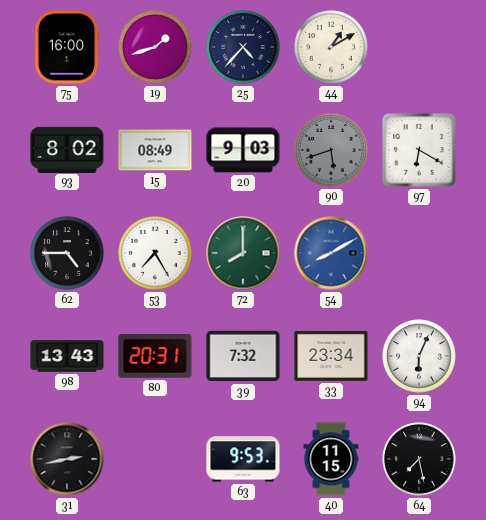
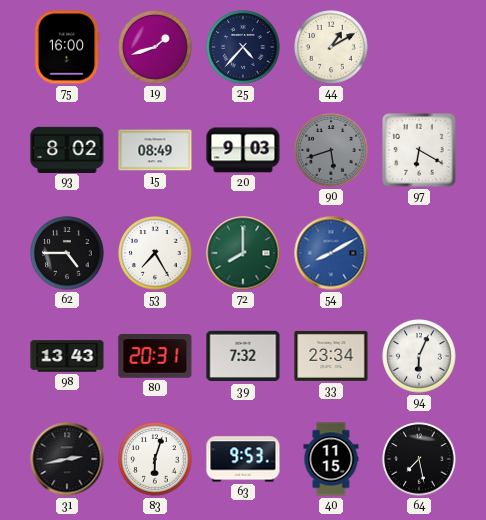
83: none -> 6:03 (155, 459)
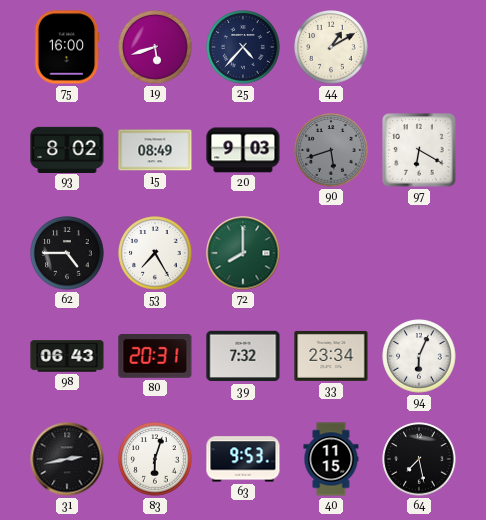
19: 1:42 -> 5:42 (155, 47)
54: 8:10 -> none (331, 253)
98: 13:43 -> 06:43 (67, 356)
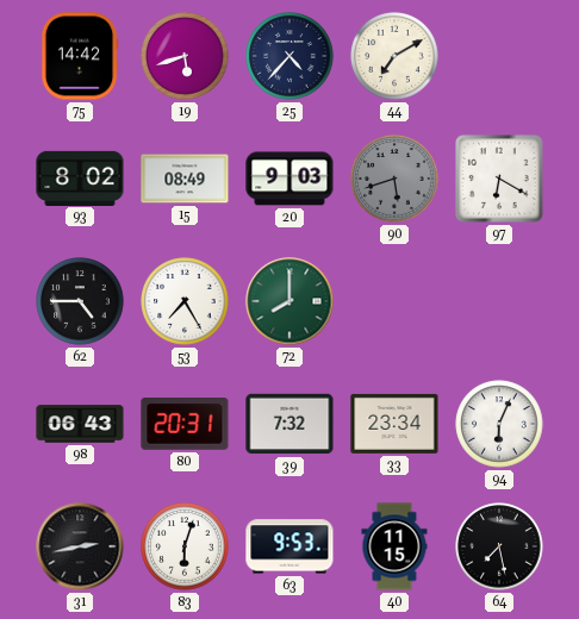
75: 16:00 -> 14:42 (80, 56)
44: 1:10 -> 7:10 (394, 56)
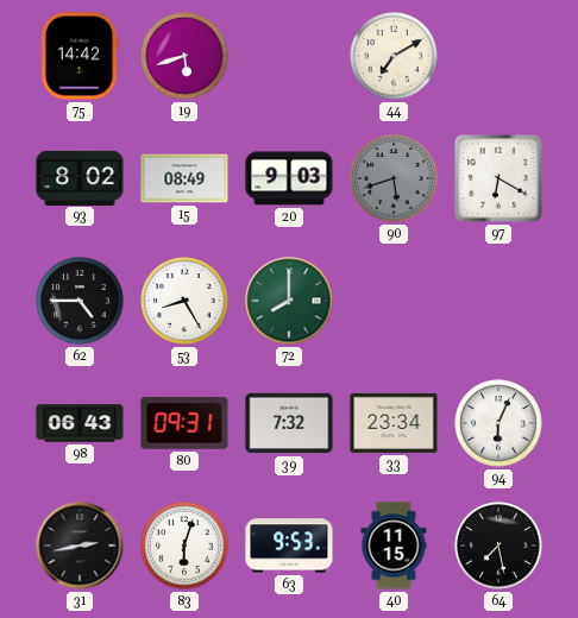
25: 4:37 -> none (289, 56)
53: 7:25 -> 8:25 (184, 301)
80: 20:31 -> 09:31 (184, 424)
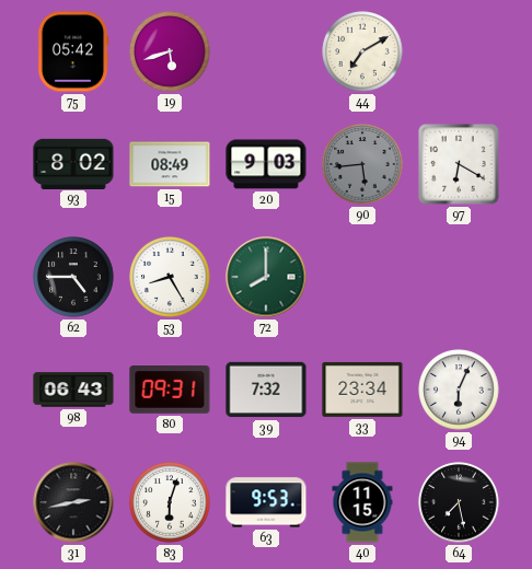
75: 14:42 -> 05:42 (73, 51)
90: 5:42 -> 5:44 (362, 164)
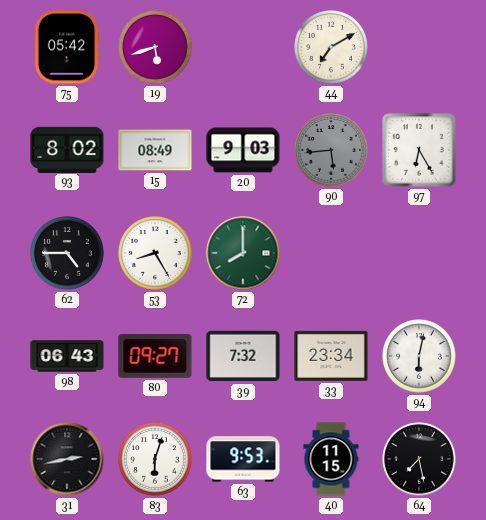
97: 6:20 -> 6:25 (419, 150)
80: 09:31 -> 09:27 (155, 357)
94: 6:04 -> 6:02 (419, 356)
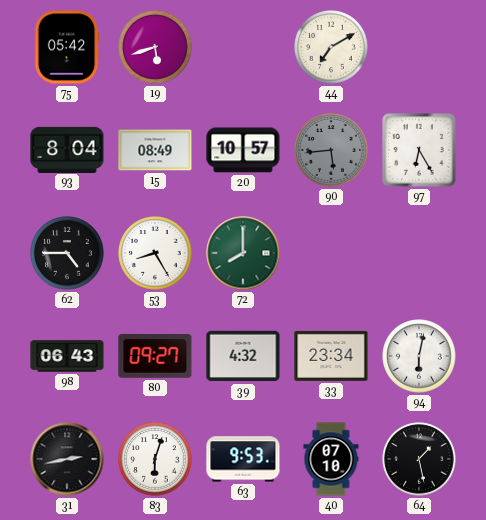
93: 8:02 -> 8:04 (67, 149)
20: 9:03 -> 10:57 (243, 150)
39: 7:32 -> 4:32 (243, 356)
40: 11:15 -> 07:10 (331, 459)
64: 7:28 -> 1:28 (419, 459)
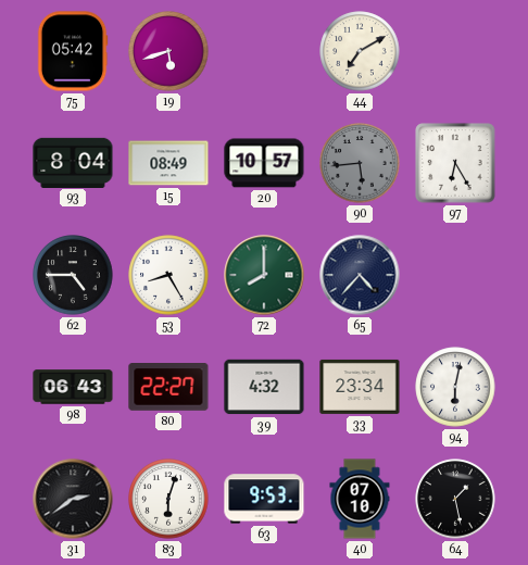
65: none -> 4:37 (360, 275)
80: 09:27 -> 22:27 (168, 388)
31: 2:43 -> 2:39 (73, 499)
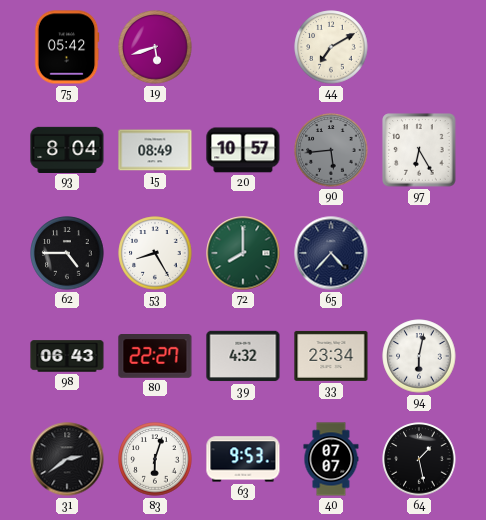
40: 07:10 -> 07:07 (331, 459)
